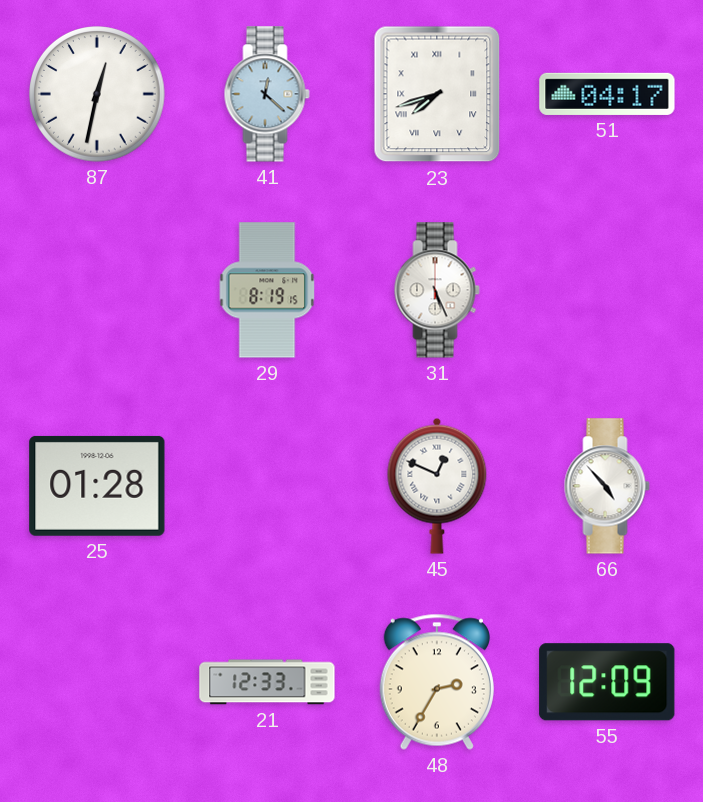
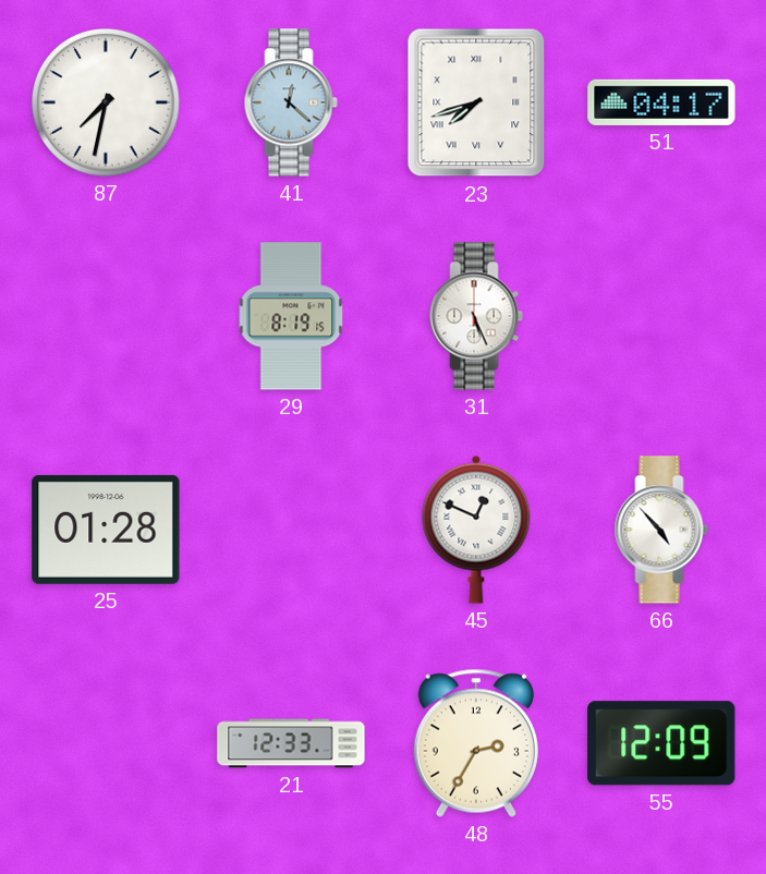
87: 12:32 -> 7:32 (107, 104)
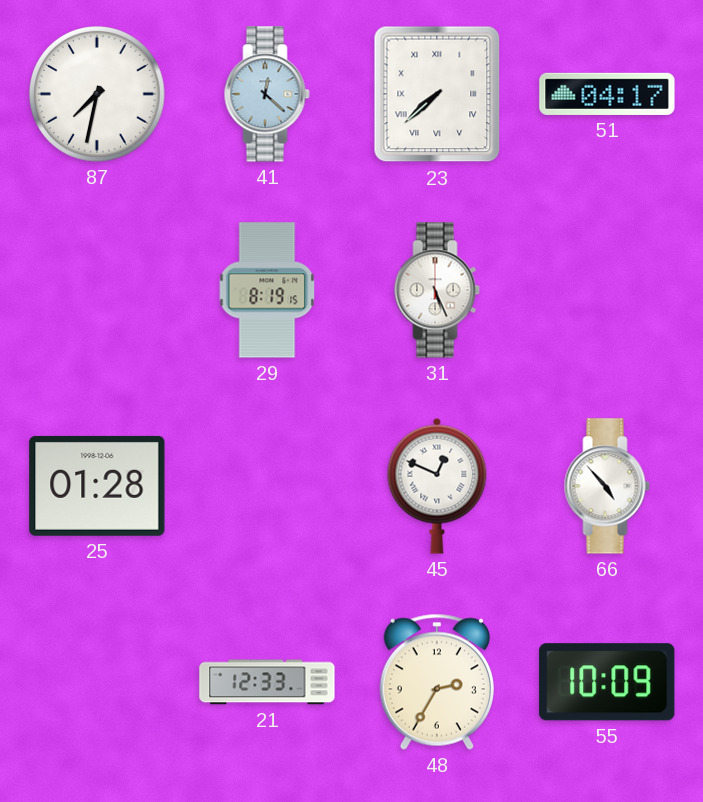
23: 7:42 -> 7:38 (437, 94)
55: 12:09 -> 10:09 (607, 682)
